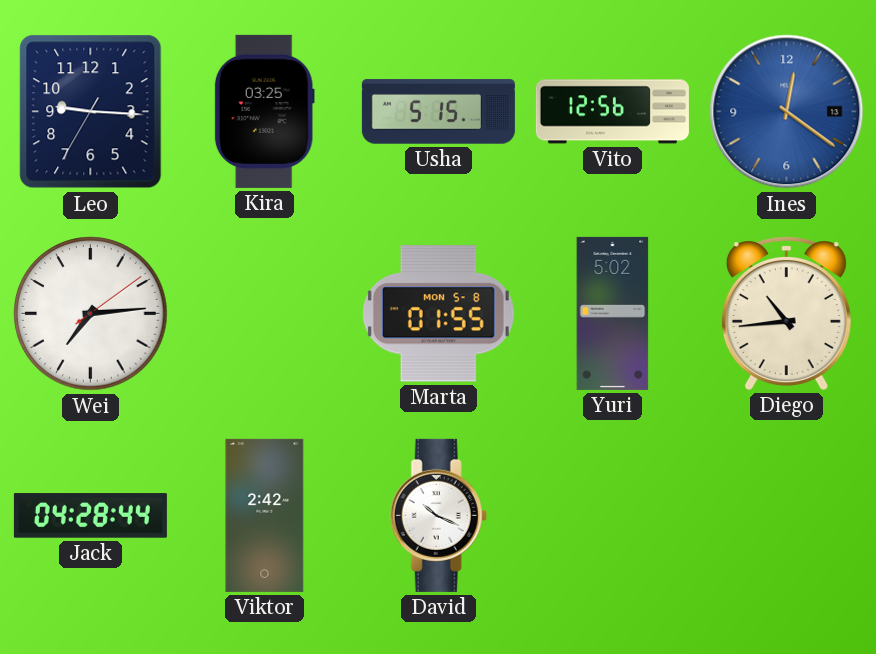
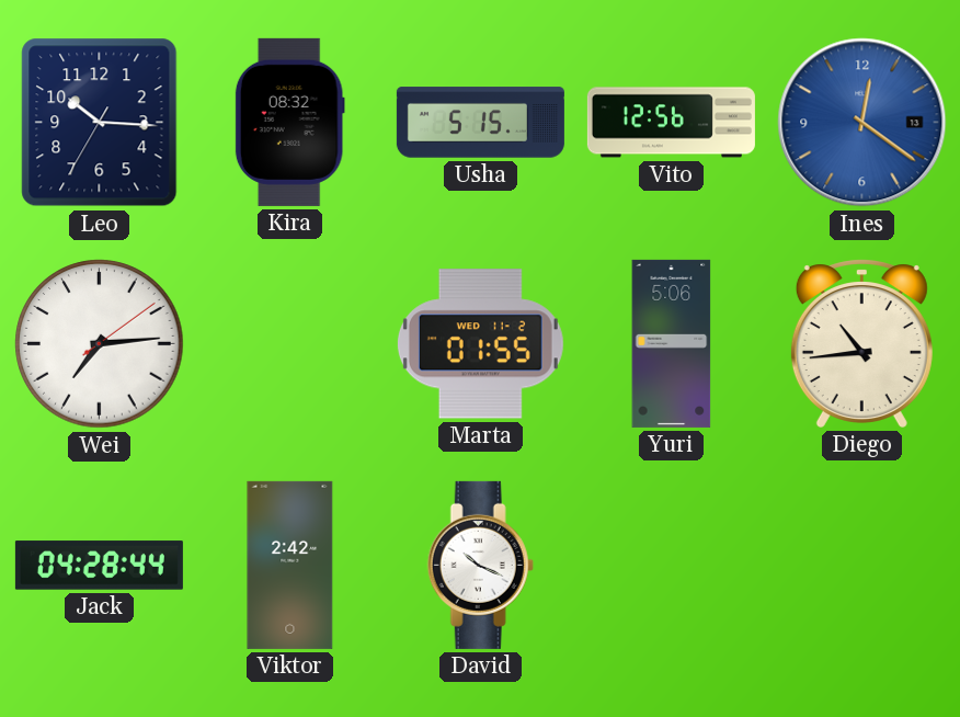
Leo: 9:15 -> 10:15 (100, 123)
Kira: 03:25 -> 08:32 (289, 122)
Marta date: MON 5-8 -> WED 11-2 (480, 344)
Yuri: 5:02 -> 5:06 (672, 343)
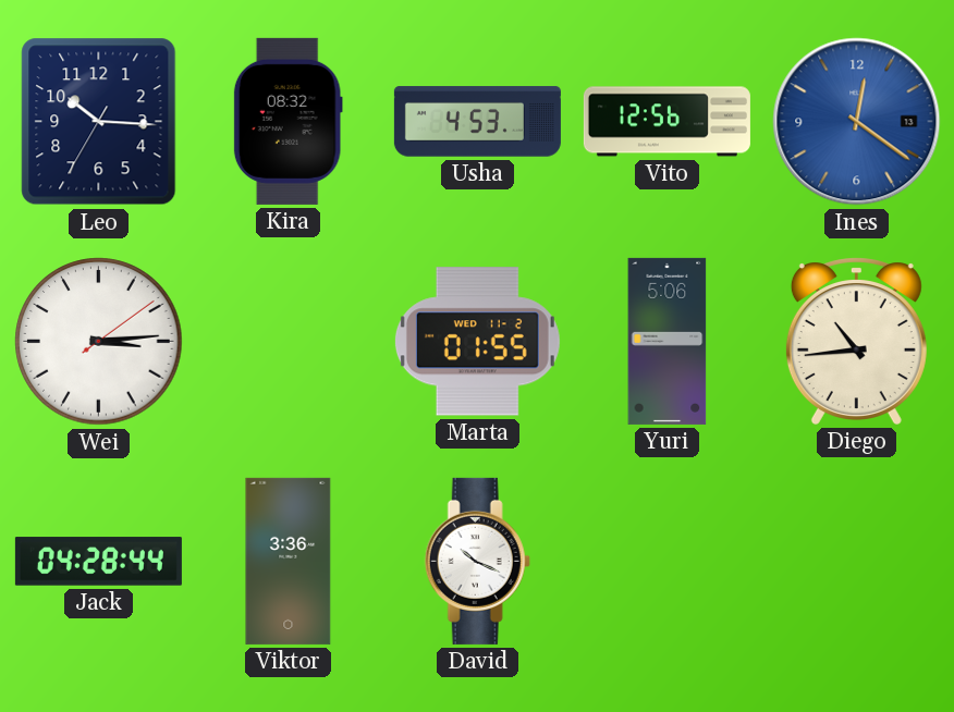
Usha: 5:15 -> 4:53 (477, 122)
Wei: 7:14 -> 3:14 (99, 342)
Viktor: 2:42 -> 3:36 (289, 561)
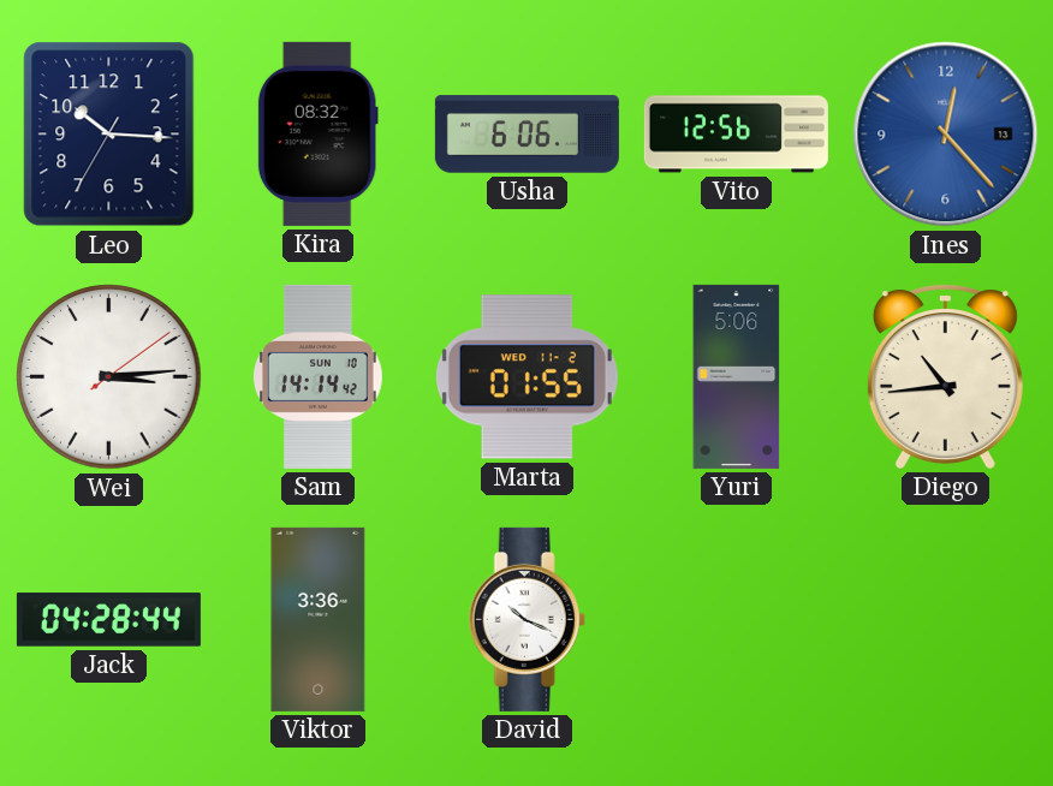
Usha: 4:53 -> 6:06 (526, 135)
Ines: 12:21 -> 12:23 (946, 135)
Sam: none -> 14:14 (319, 376)
